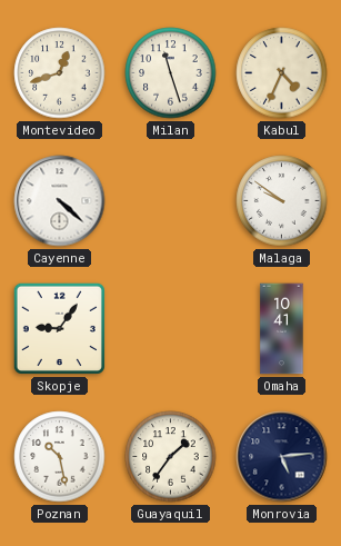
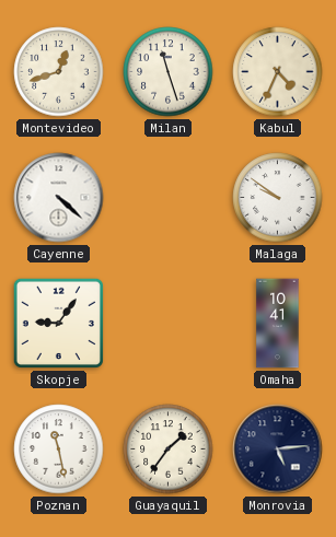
Poznan: 10:28 -> 11:28 (59, 450)
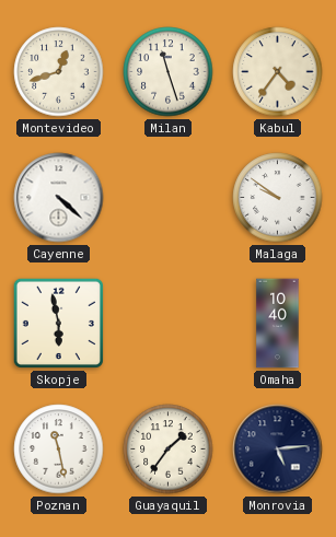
Kabul: 4:34 -> 4:36 (278, 72)
Skopje: 9:06 -> 5:58 (58, 323)
Omaha: 10:41 -> 10:40 (278, 324)
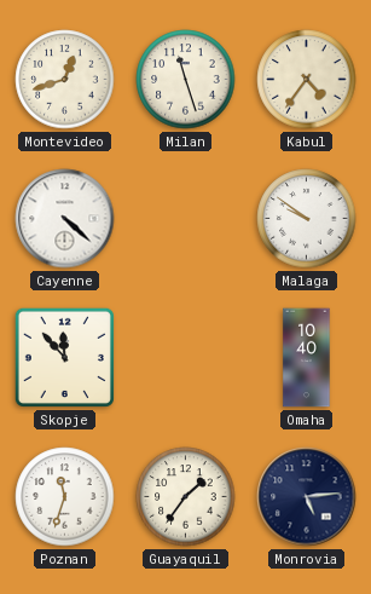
Skopje: 5:58 -> 11:53 (64, 357)
Poznan: 11:28 -> 11:33 (65, 497)
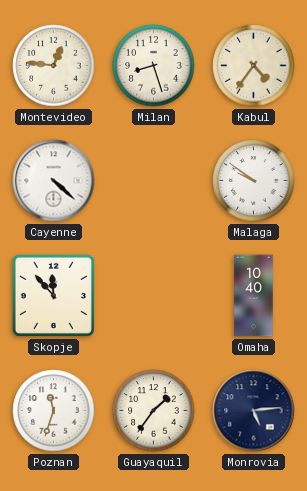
Montevideo: 12:42 -> 12:46 (54, 66)
Milan: 11:27 -> 8:27 (154, 66)
